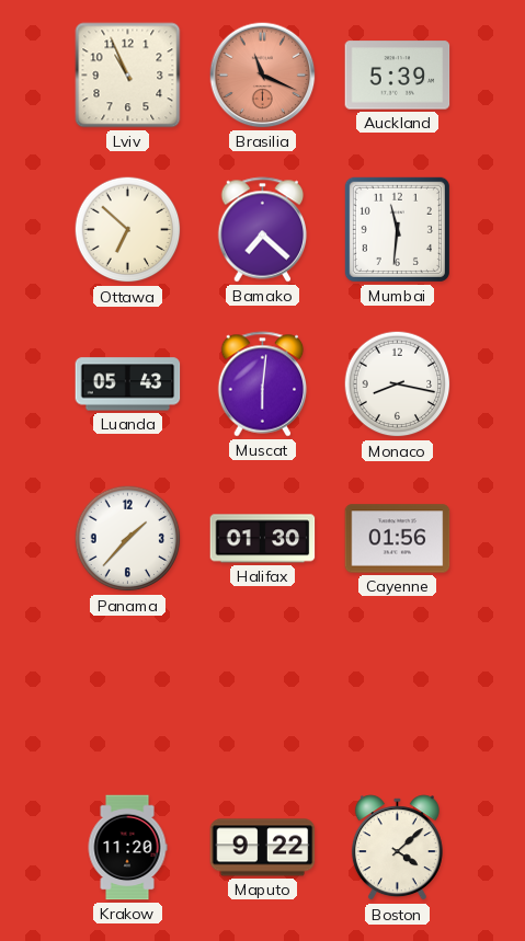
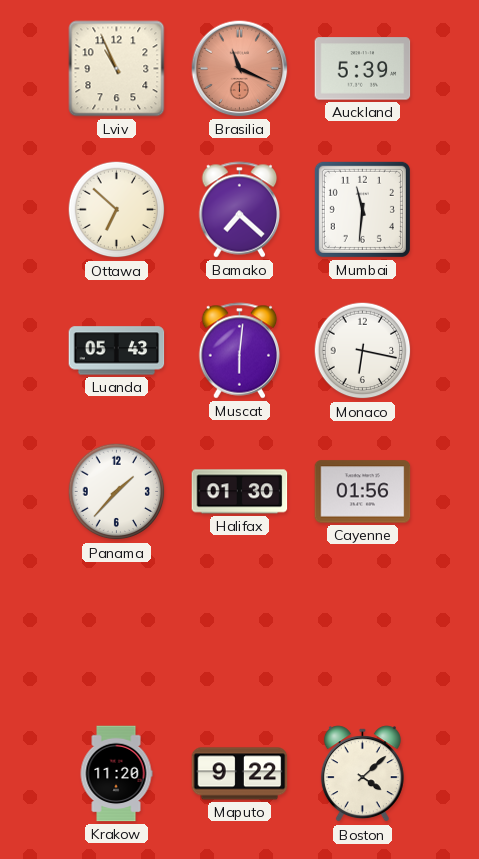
Monaco: 8:17 -> 6:17 (363, 351)
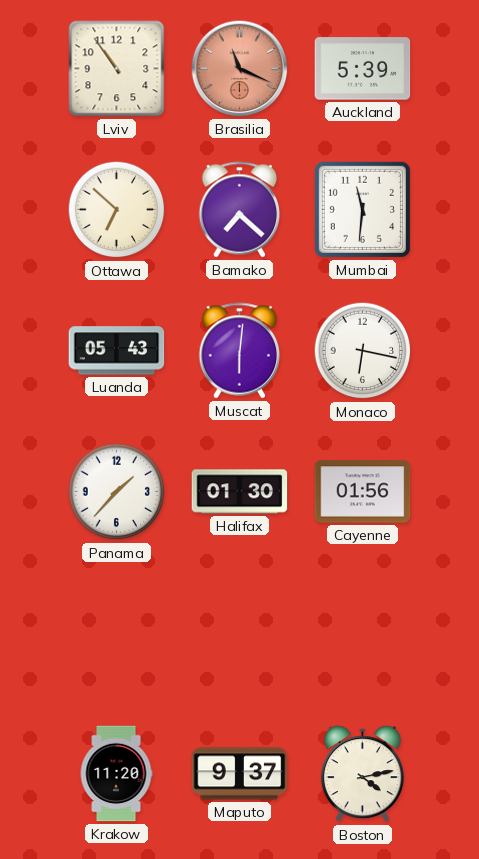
Lviv: 10:56 -> 10:54 (117, 69)
Maputo: 9:22 -> 9:37 (240, 774)
Boston: 4:08 -> 4:13 (362, 774)
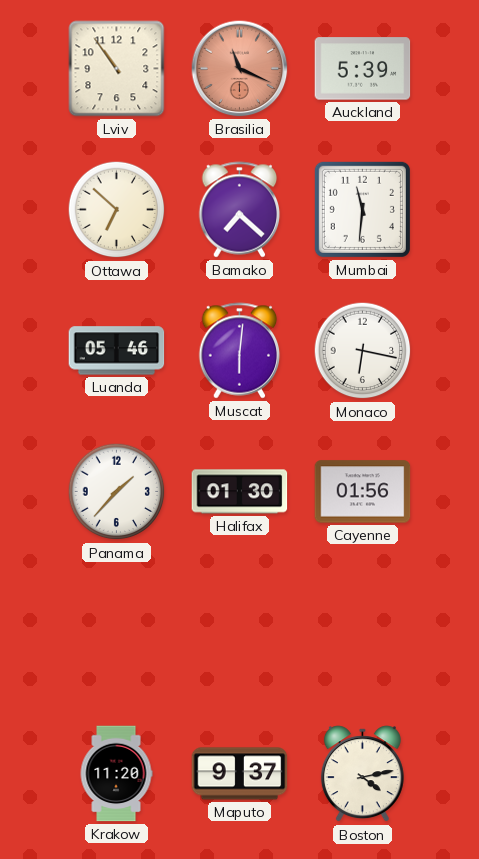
Luanda: 05:43 -> 05:46 (117, 351)
